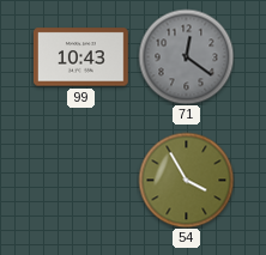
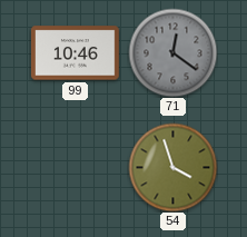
99: 10:43 -> 10:46 (75, 53)
54: 3:55 -> 3:57 (172, 167)
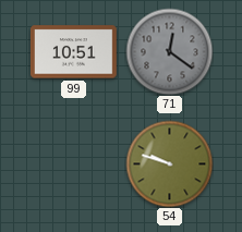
99: 10:46 -> 10:51 (73, 52)
54: 3:57 -> 9:48 (169, 163)
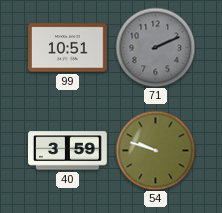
71: 12:21 -> 2:11 (155, 47)
40: none -> 3:59 (68, 151)
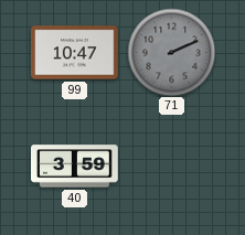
99: 10:51 -> 10:47 (74, 53)
54: 9:48 -> none (155, 150)
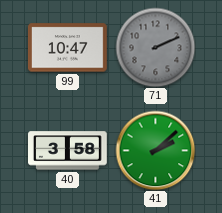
40: 3:59 -> 3:58 (68, 151)
41: none -> 2:08 (155, 150)
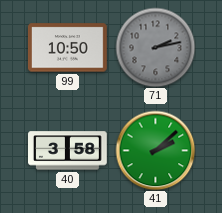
99: 10:47 -> 10:50 (67, 48)
71: 2:11 -> 2:13 (155, 47)
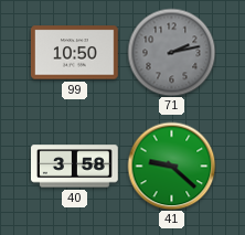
41: 2:08 -> 9:22 (171, 165)
